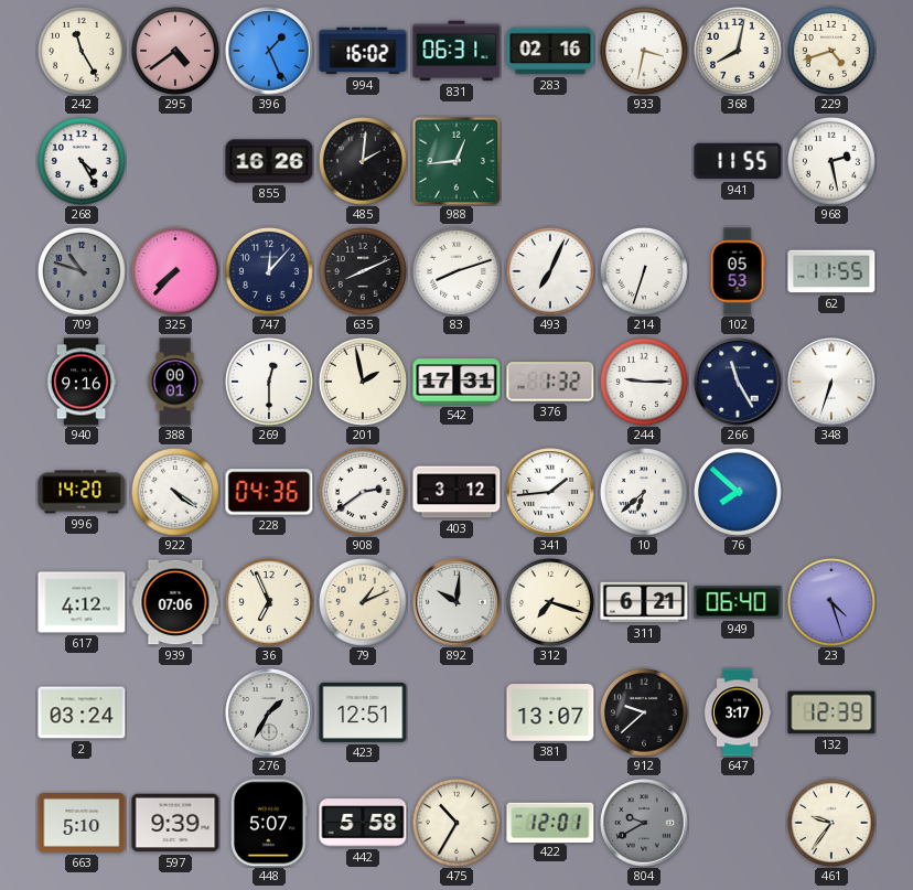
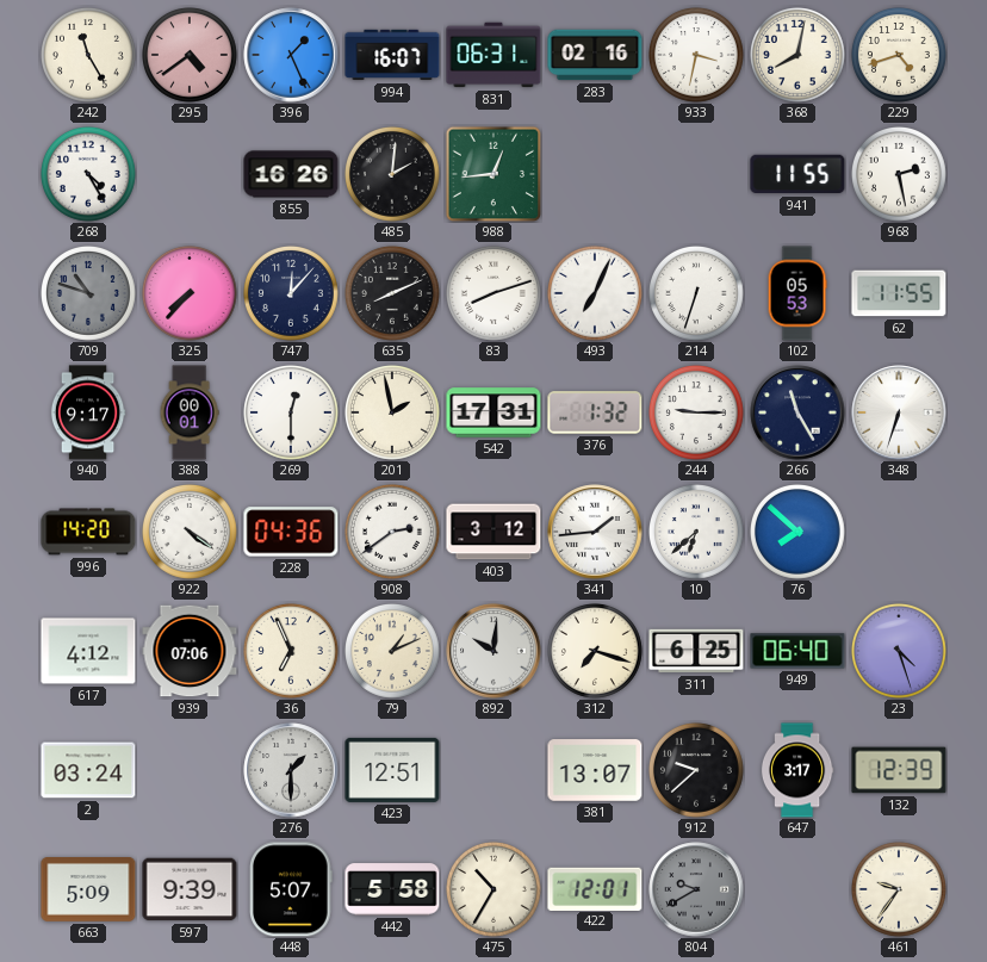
994: 16:02 -> 16:07 (392, 55)
940: 9:16 -> 9:17 (88, 412)
311: 6:21 -> 6:25 (696, 651)
276: 1:35 -> 1:30 (291, 770)
663: 5:10 -> 5:09 (88, 890)
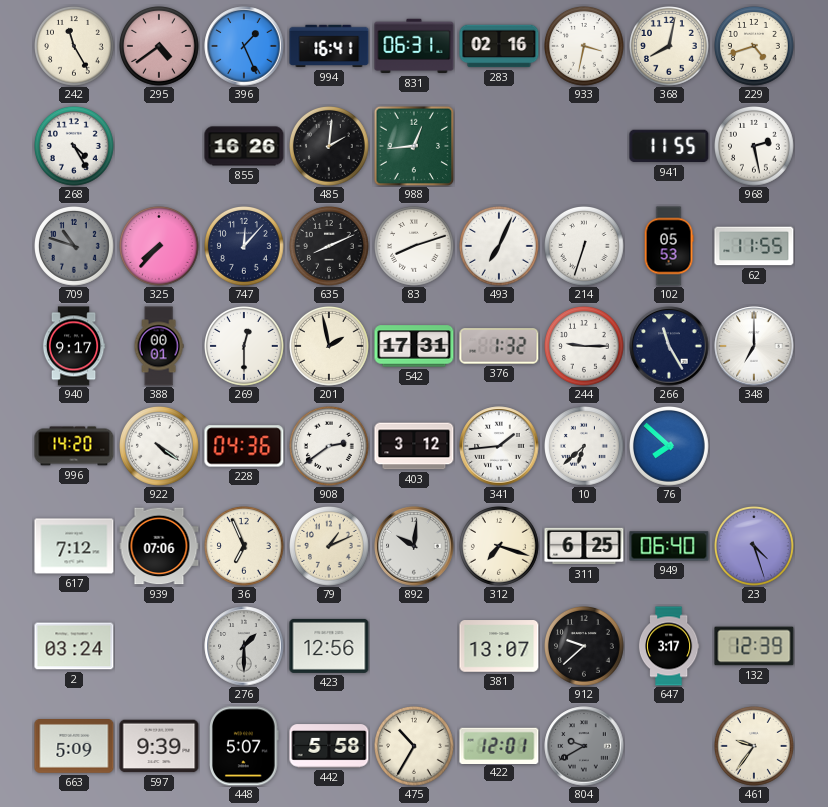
994: 16:07 -> 16:41 (329, 46)
348: 6:33 -> 7:00 (754, 346)
617: 4:12 -> 7:12 (74, 546)
423: 12:51 -> 12:56 (329, 646)
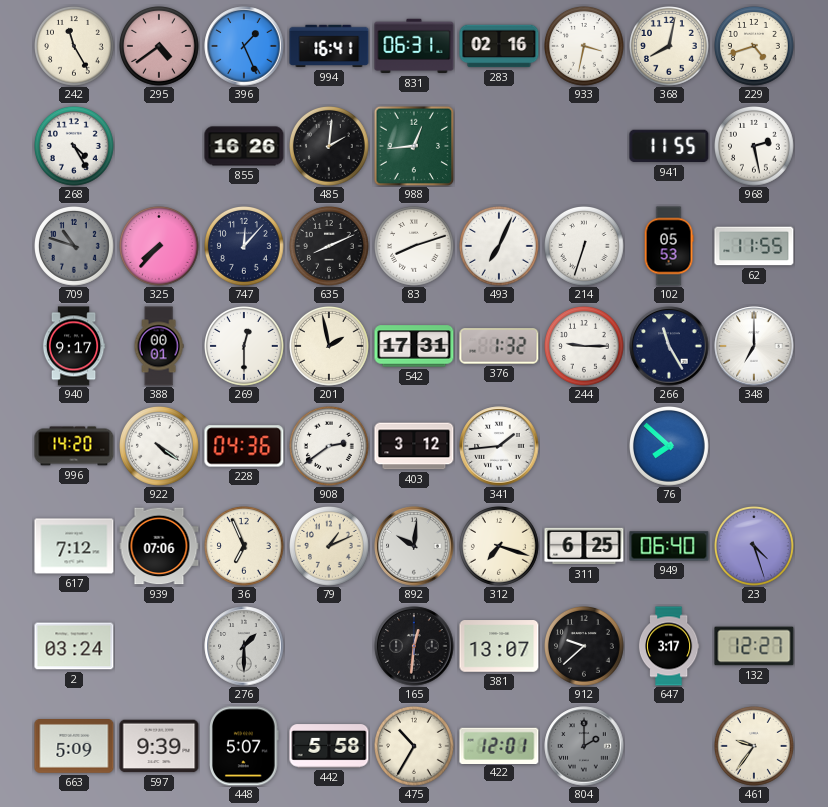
10: 6:38 -> none (585, 447)
423: 12:56 -> none (329, 646)
165: none -> 12:31 (414, 646)
132: 12:39 -> 12:27 (754, 646)
804: 9:40 -> 2:00 (584, 746)
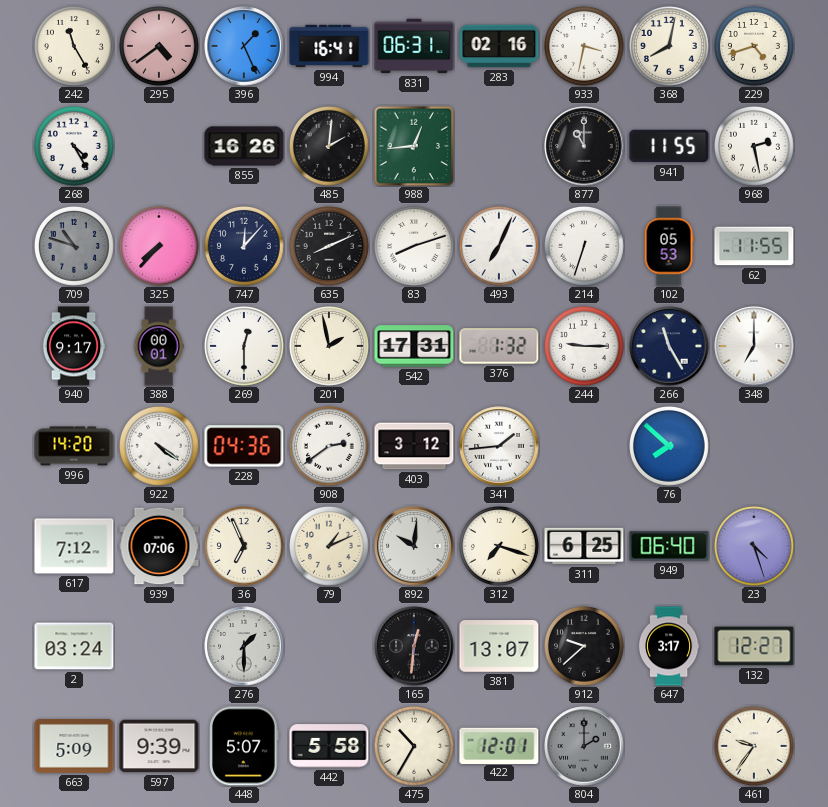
877: none -> 11:00 (584, 146)
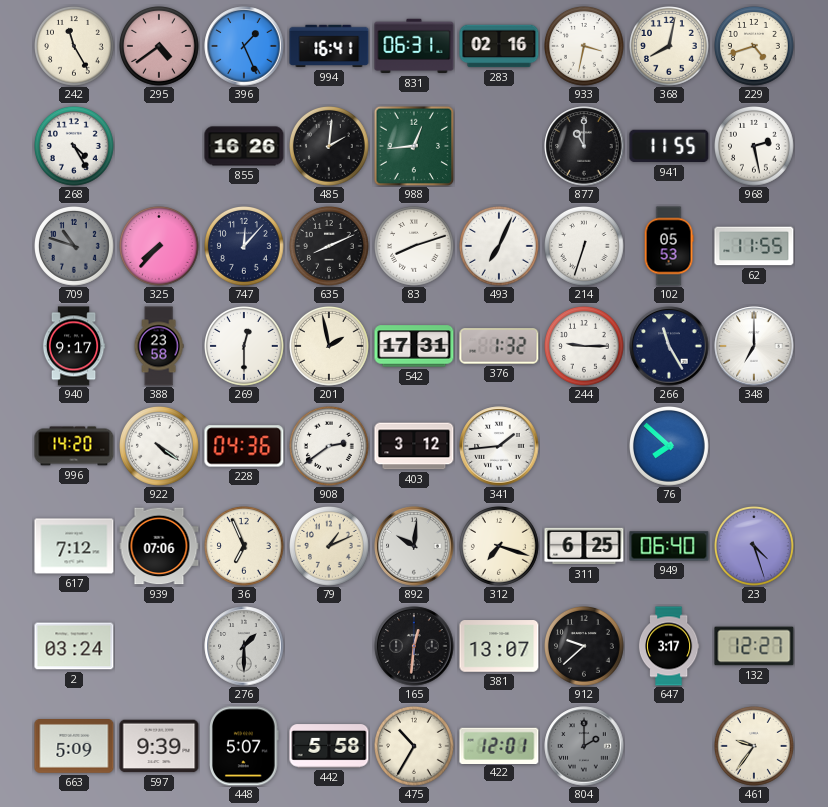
388: 00:01 -> 23:58 (159, 346)
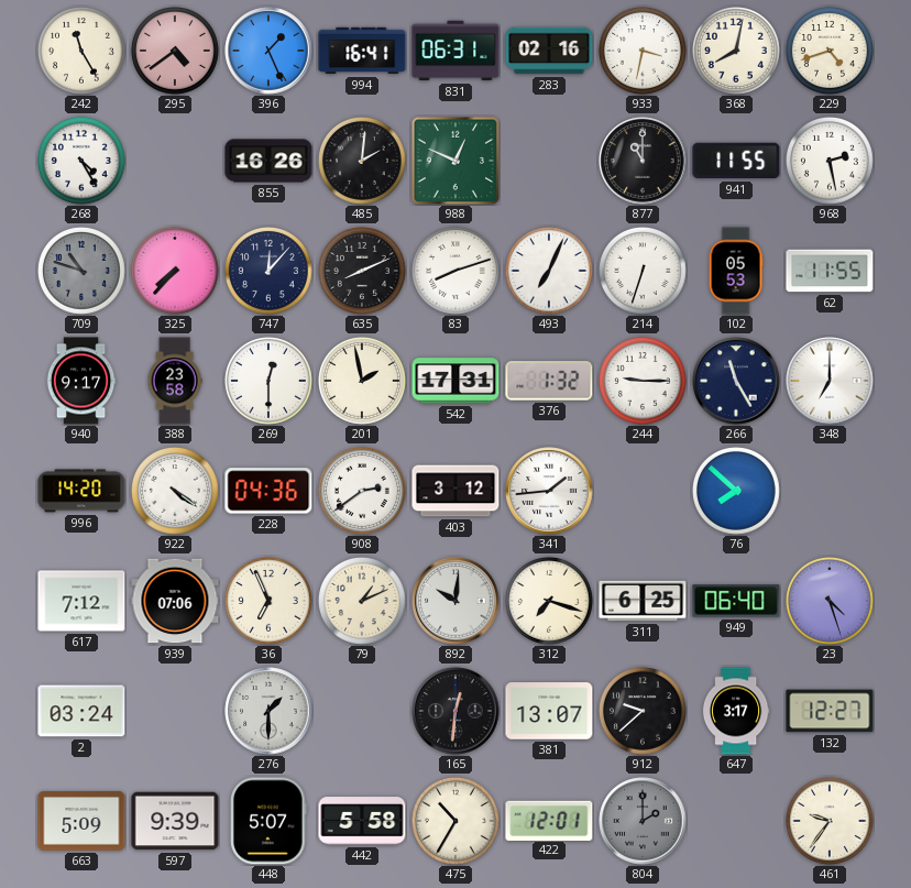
988: 12:44 -> 12:49 (455, 161)
